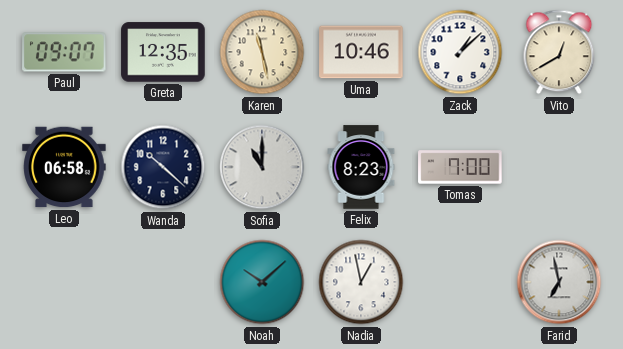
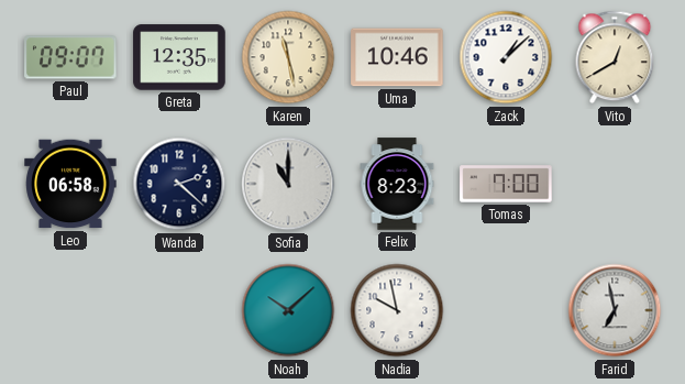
Wanda: 10:22 -> 2:22 (179, 184)
Nadia: 12:58 -> 9:58 (397, 310)
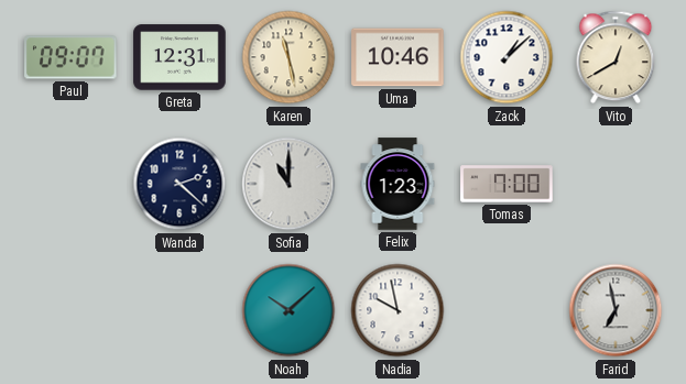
Greta: 12:35 -> 12:31 (179, 57)
Leo: 06:58 -> none (70, 184)
Felix: 8:23 -> 1:23 (398, 184)
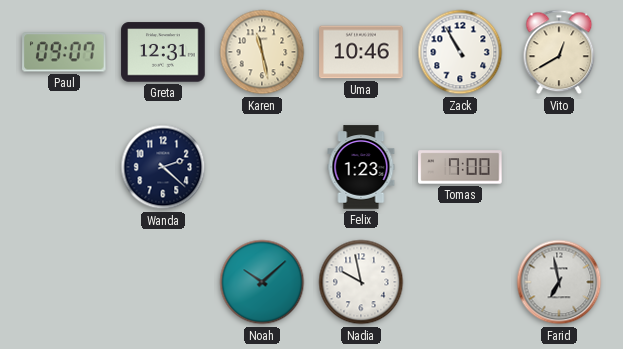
Zack: 1:08 -> 10:55 (460, 52)
Sofia: 11:00 -> none (288, 184)
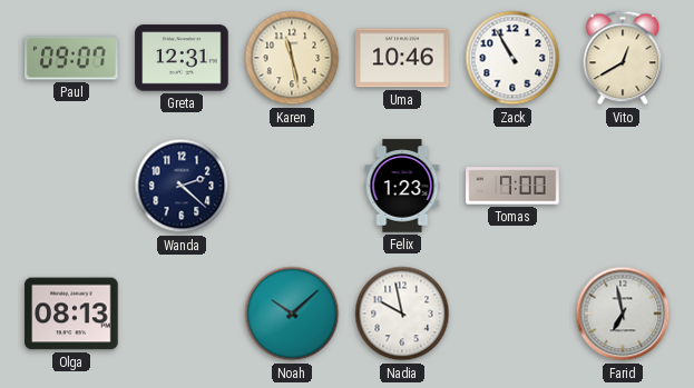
Olga: none -> 08:13 (71, 314)
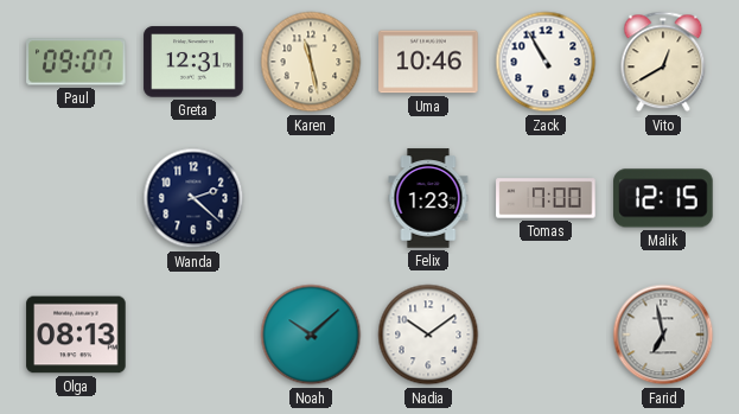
Malik: none -> 12:15 (663, 198)
Nadia: 9:58 -> 10:09 (428, 335)
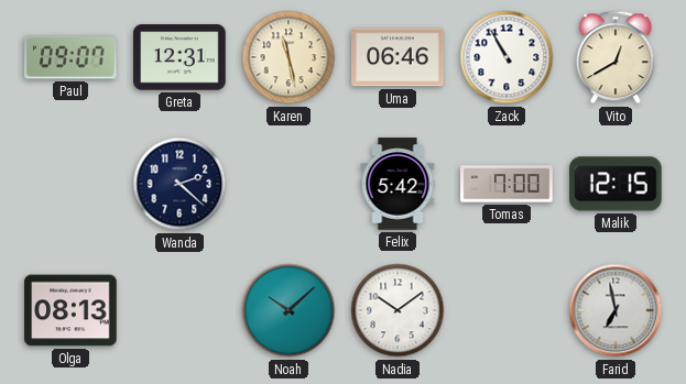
Uma: 10:46 -> 06:46 (398, 57)
Felix: 1:23 -> 5:42 (398, 184)
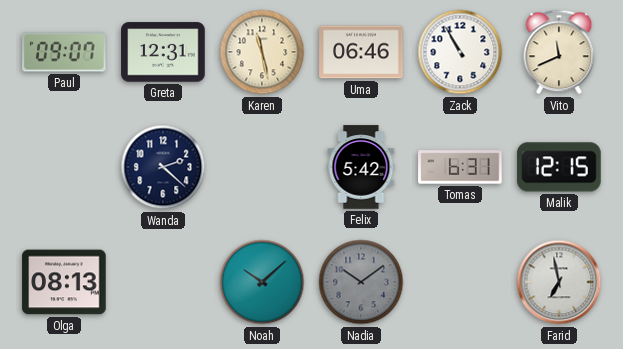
Vito: 12:40 -> 11:41 (559, 52)
Tomas: 7:00 -> 6:31 (460, 167)
Nadia dial: white -> grey (361, 282)
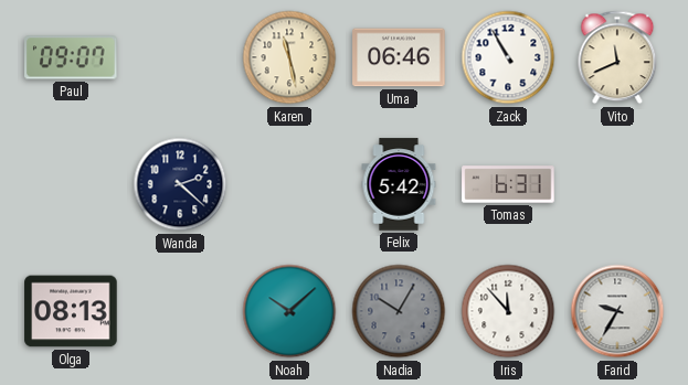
Greta: 12:31 -> none (163, 52)
Malik: 12:15 -> none (559, 167)
Nadia: 10:09 -> 10:05 (399, 311)
Iris: none -> 11:53 (508, 311)
Farid: 6:58 -> 9:35 (617, 311)
